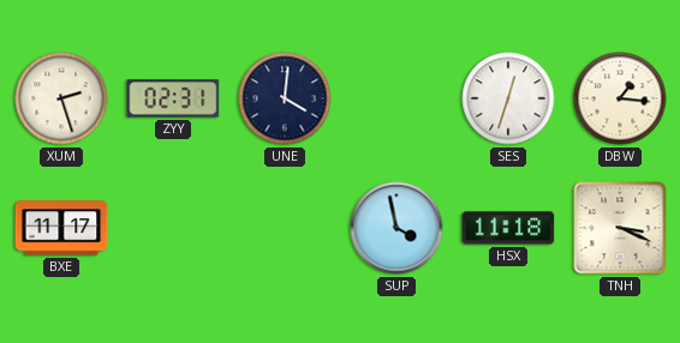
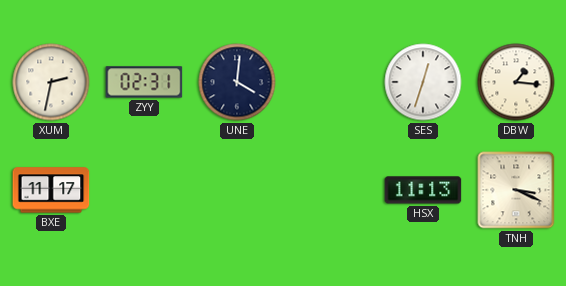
XUM: 2:27 -> 2:32 (51, 82)
SUP: 3:58 -> none (396, 228)
HSX: 11:18 -> 11:13 (423, 190)
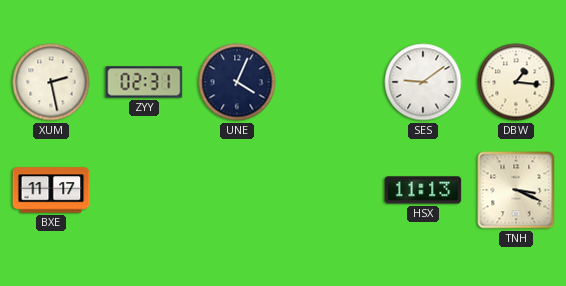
XUM: 2:32 -> 2:28 (51, 82)
UNE: 4:01 -> 4:04 (237, 82)
SES: 12:33 -> 9:09 (423, 82)
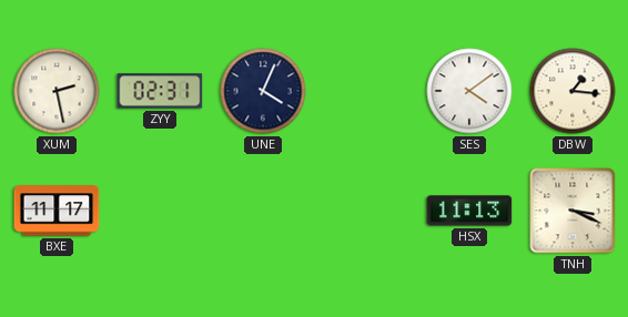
SES: 9:09 -> 4:09 (469, 91)
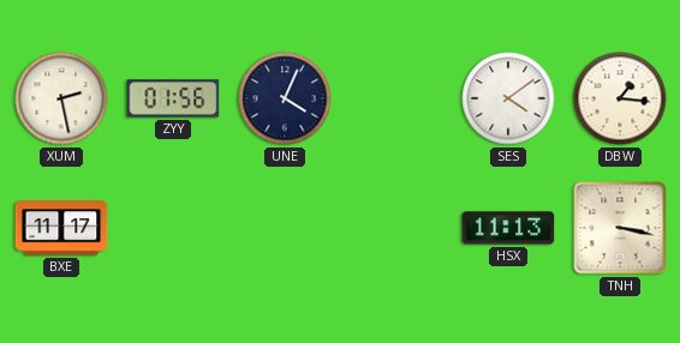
ZYY: 02:31 -> 01:56 (173, 98)
TNH: 3:19 -> 3:17 (620, 228)
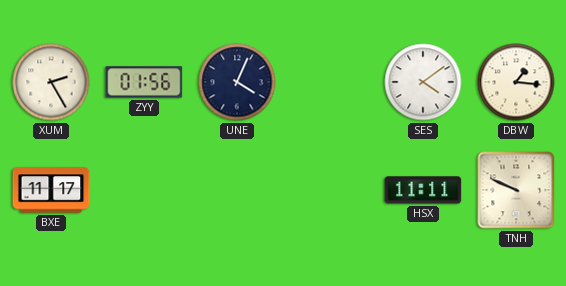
XUM: 2:28 -> 2:25 (51, 82)
HSX: 11:13 -> 11:11 (423, 190)
TNH: 3:17 -> 9:49 (516, 190)
